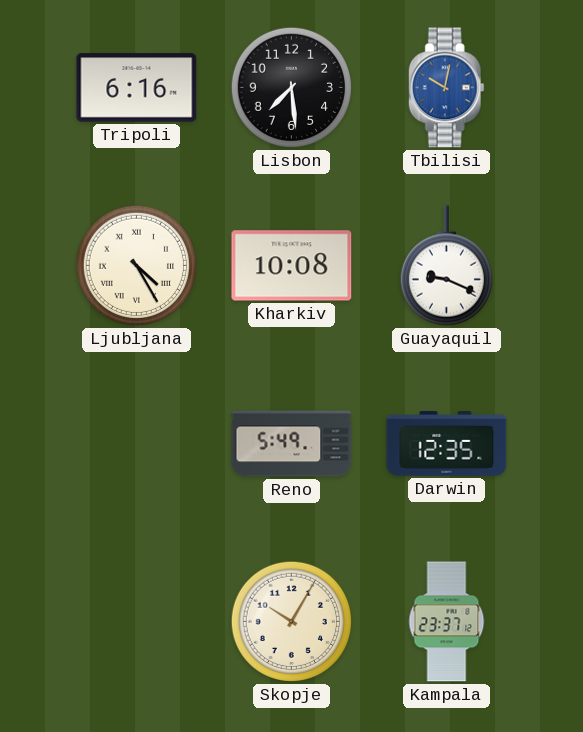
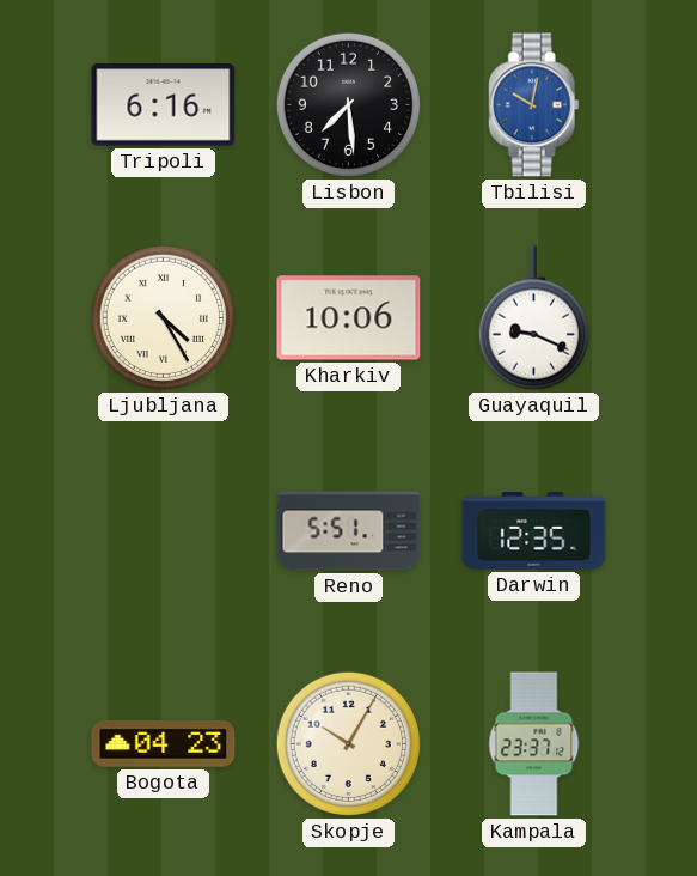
Kharkiv: 10:08 -> 10:06 (349, 318)
Reno: 5:49 -> 5:51 (349, 531)
Bogota: none -> 04:23 (164, 744)
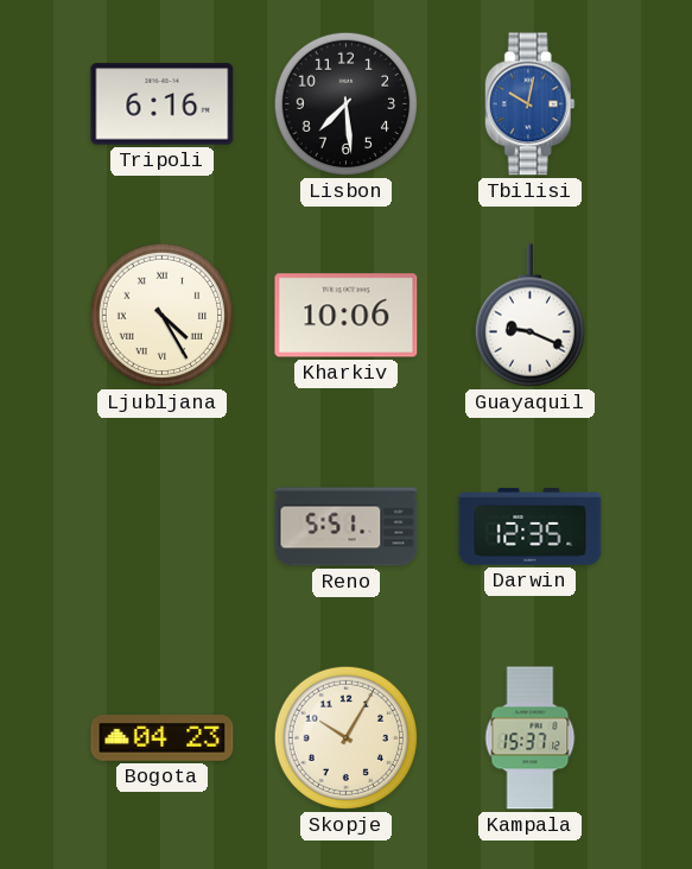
Kampala: 23:37 -> 15:37 (531, 738)
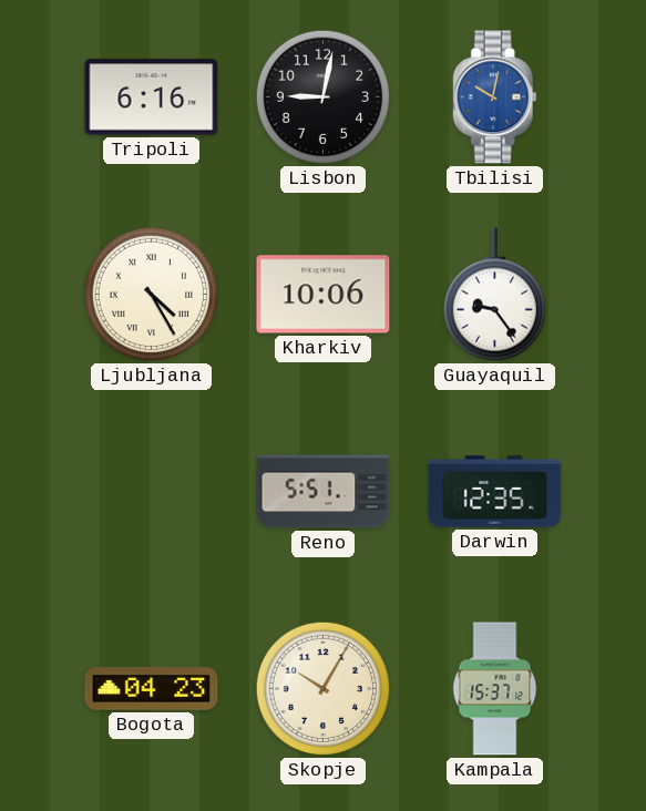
Lisbon: 7:29 -> 9:02 (322, 96)
Guayaquil: 9:19 -> 9:24 (494, 295)
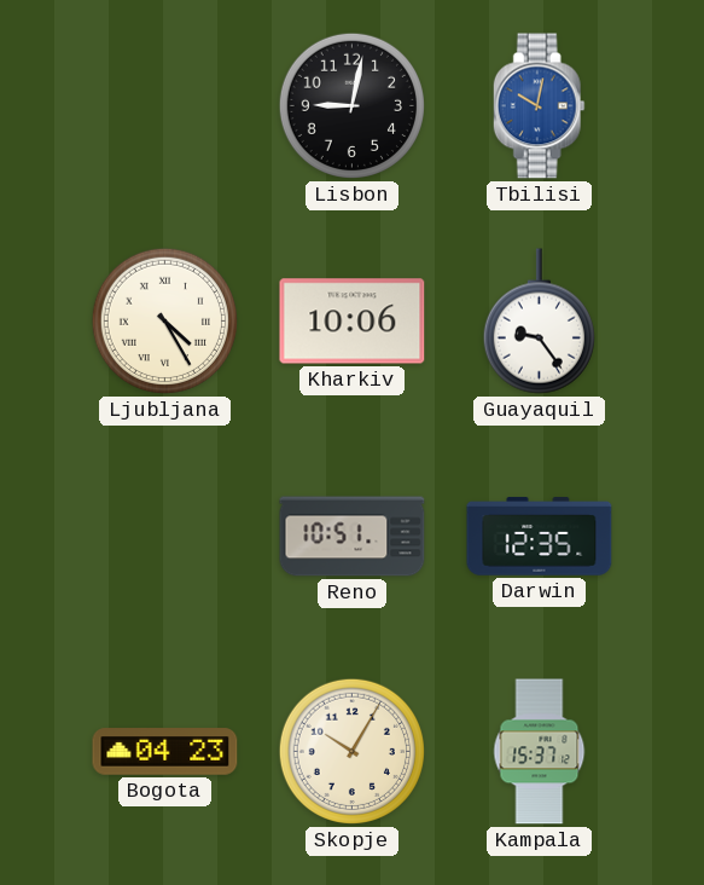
Tripoli: 6:16 -> none (152, 97)
Reno: 5:51 -> 10:51 (353, 537)
